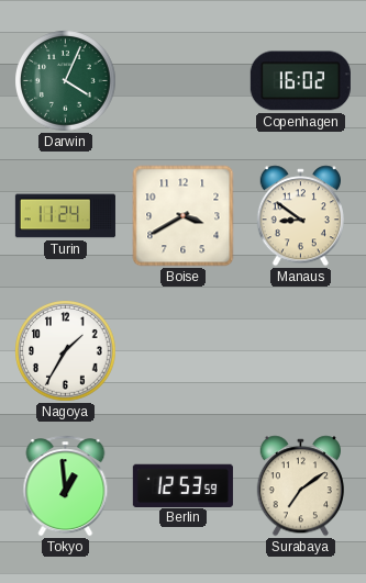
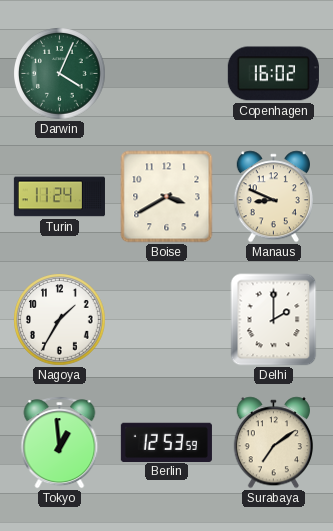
Manaus: 8:51 -> 8:49 (273, 197)
Delhi: none -> 2:00 (274, 320)
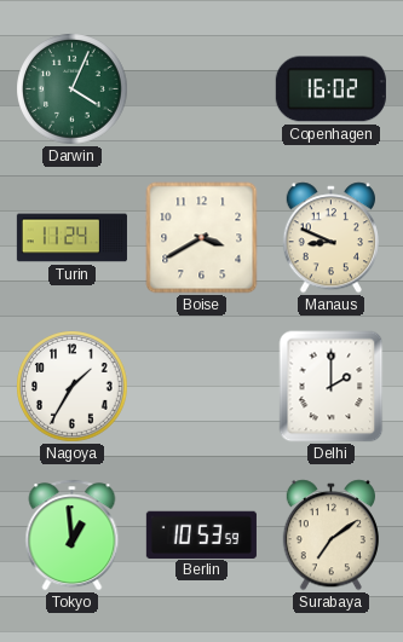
Berlin: 12:53 -> 10:53 (201, 534)
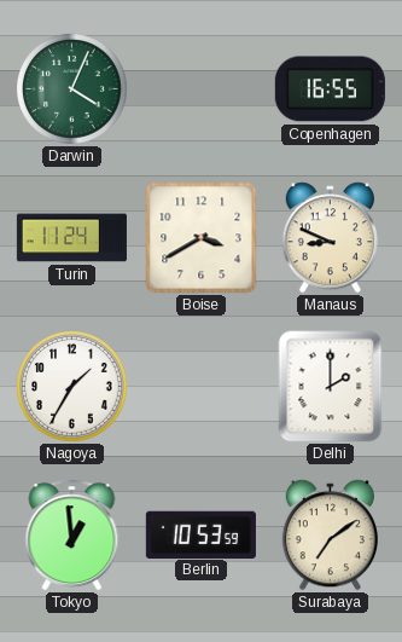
Copenhagen: 16:02 -> 16:55 (330, 89)
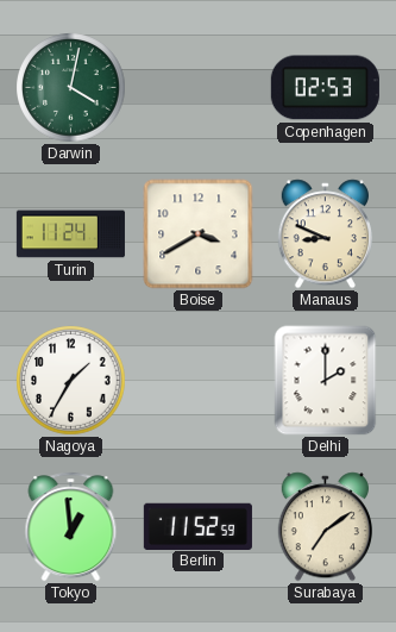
Darwin: 4:04 -> 4:02 (71, 88)
Copenhagen: 16:55 -> 02:53 (325, 88)
Berlin: 10:53 -> 11:52 (197, 526)
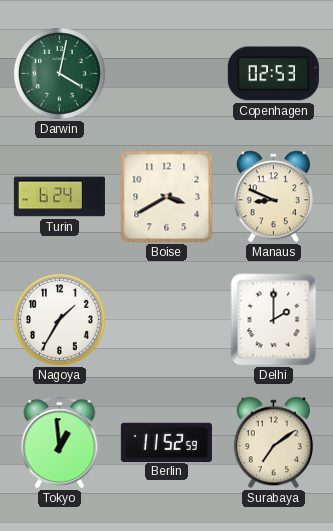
Turin: 11:24 -> 6:24 (59, 197)
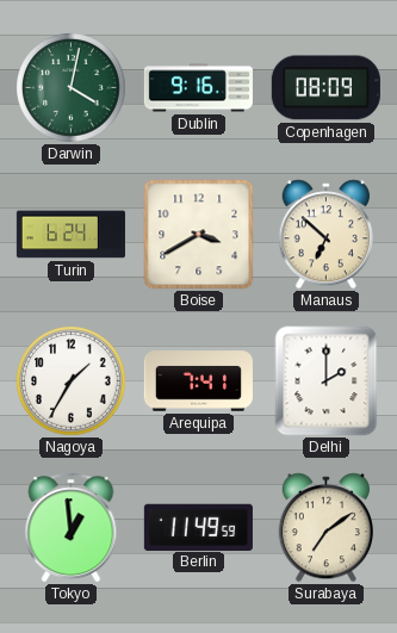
Dublin: none -> 9:16 (198, 88)
Copenhagen: 02:53 -> 08:09 (325, 88)
Manaus: 8:49 -> 6:52 (325, 235)
Arequipa: none -> 7:41 (198, 381)
Berlin: 11:52 -> 11:49 (198, 527)
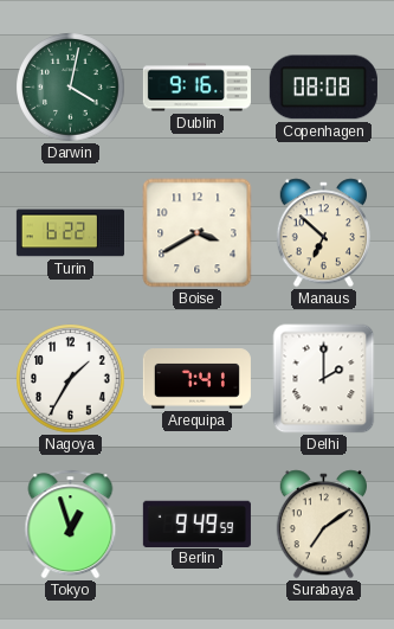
Copenhagen: 08:09 -> 08:08 (323, 88)
Turin: 6:24 -> 6:22 (70, 233)
Tokyo: 12:59 -> 12:57 (71, 525)
Berlin: 11:49 -> 9:49 (196, 524)
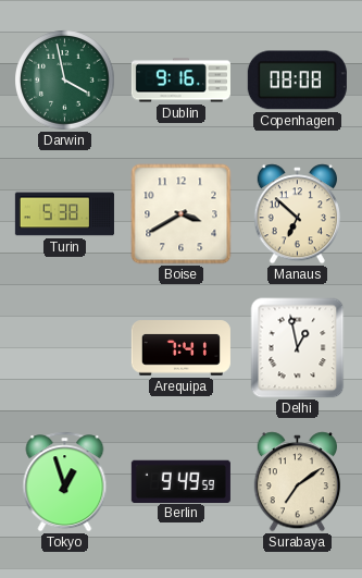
Darwin: 4:02 -> 3:58 (65, 81)
Turin: 6:22 -> 5:38 (64, 214)
Nagoya: 1:35 -> none (71, 379)
Delhi: 2:00 -> 12:58 (298, 348)
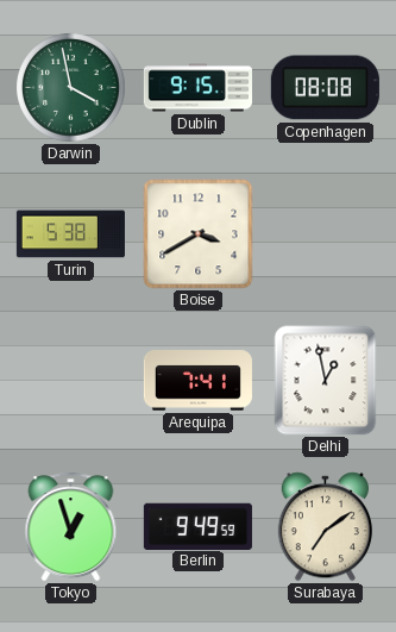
Dublin: 9:16 -> 9:15 (197, 88)
Manaus: 6:52 -> none (297, 214)
